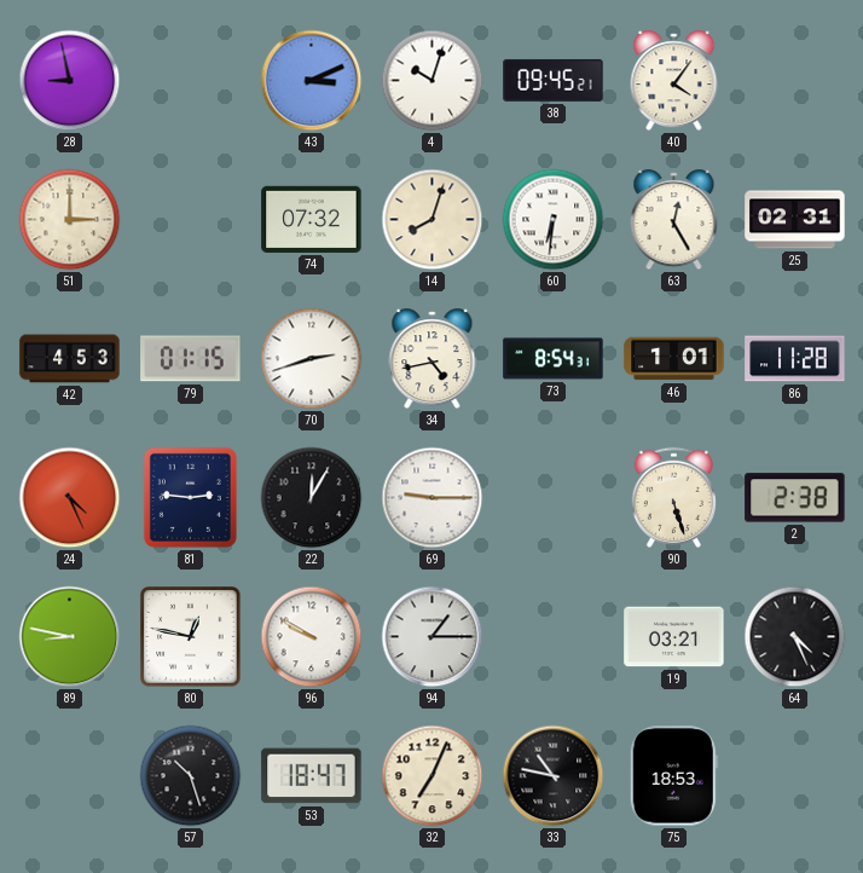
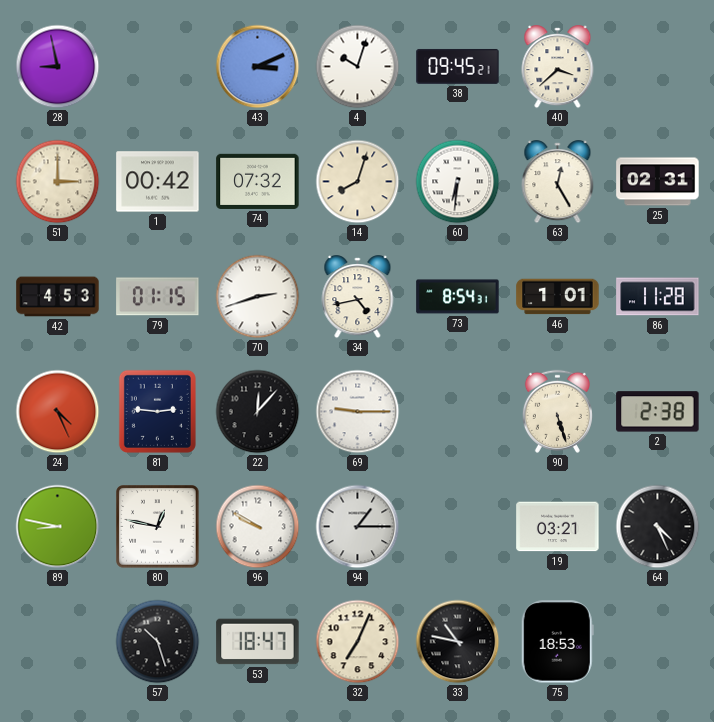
40: 4:06 -> 3:38 (558, 67)
1: none -> 00:42 (158, 182)
22: 12:05 -> 12:07 (258, 412)
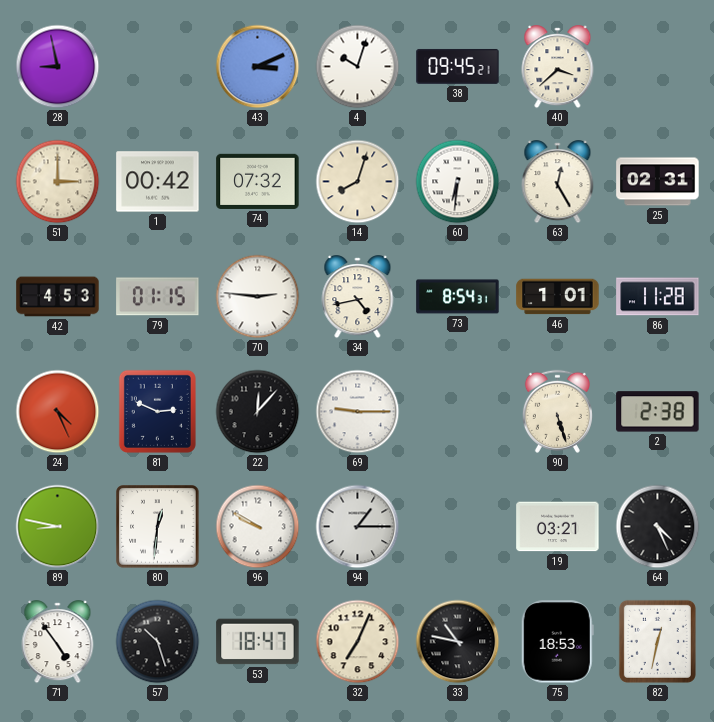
70: 2:42 -> 2:46 (258, 297)
81: 2:46 -> 2:49 (157, 411)
80: 12:47 -> 12:31 (158, 527)
71: none -> 4:54 (58, 642)
82: none -> 12:32 (657, 641)
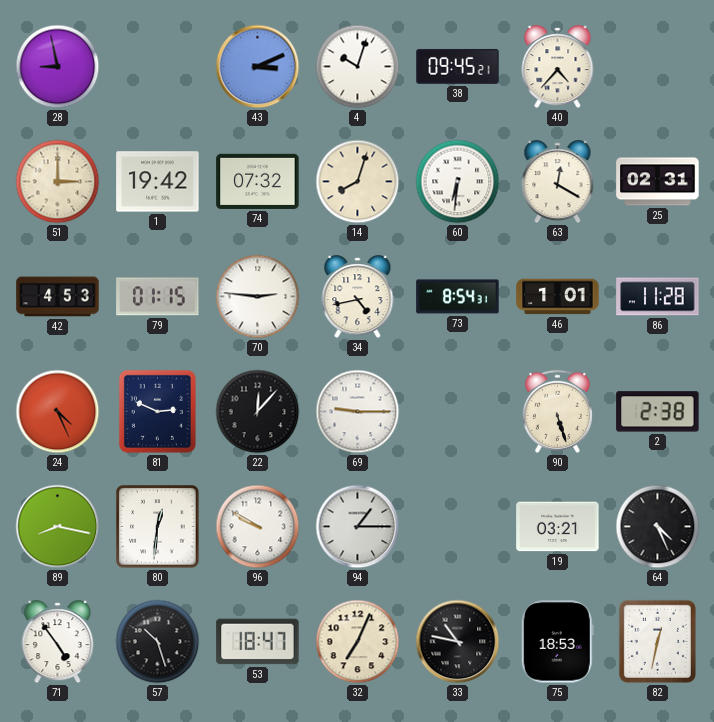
40: 3:38 -> 4:37 (558, 67)
1: 00:42 -> 19:42 (158, 182)
63: 12:25 -> 12:20 (558, 182)
89: 8:47 -> 8:17 (58, 527)
